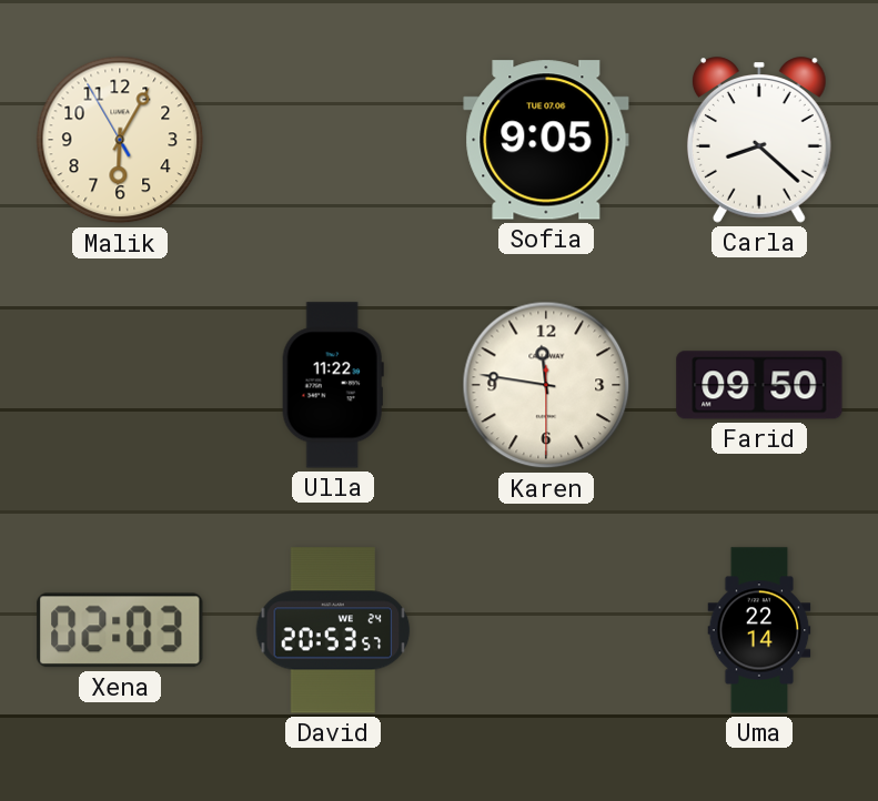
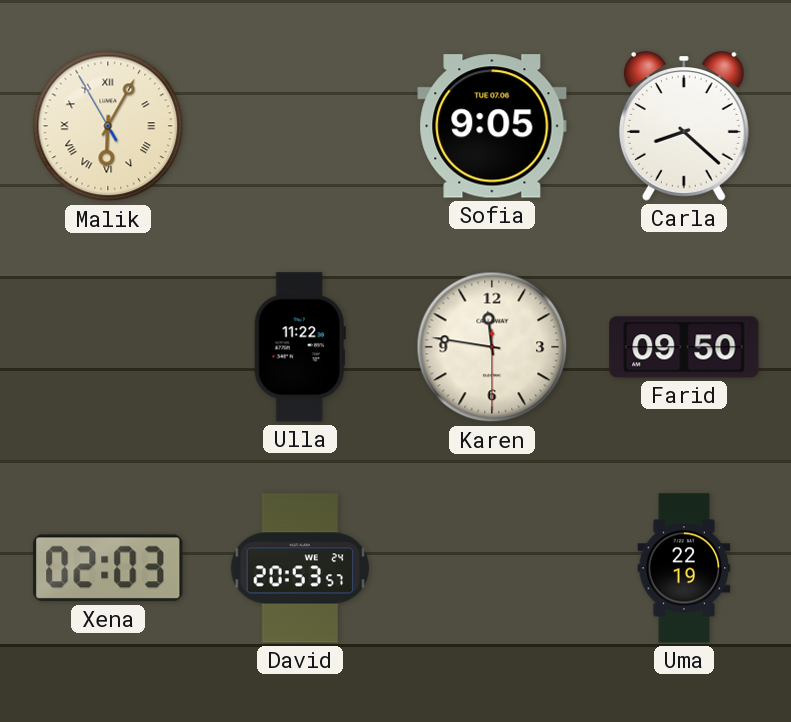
Malik numerals: Arabic -> Roman (108, 126)
Uma: 22:14 -> 22:19 (684, 568)
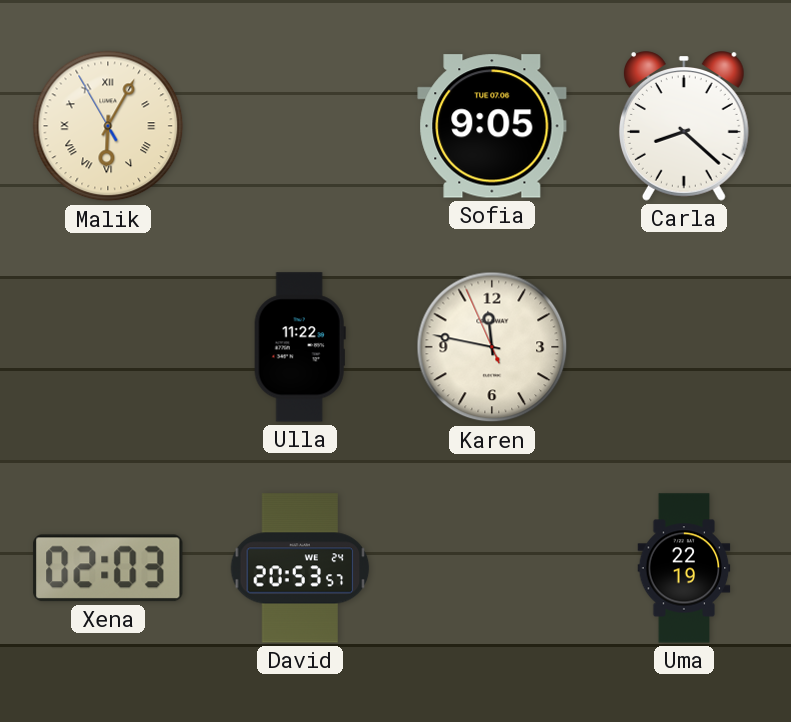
Karen: 11:46:30 -> 11:46:56 (492, 347)
Farid: 09:50 -> none (684, 347)
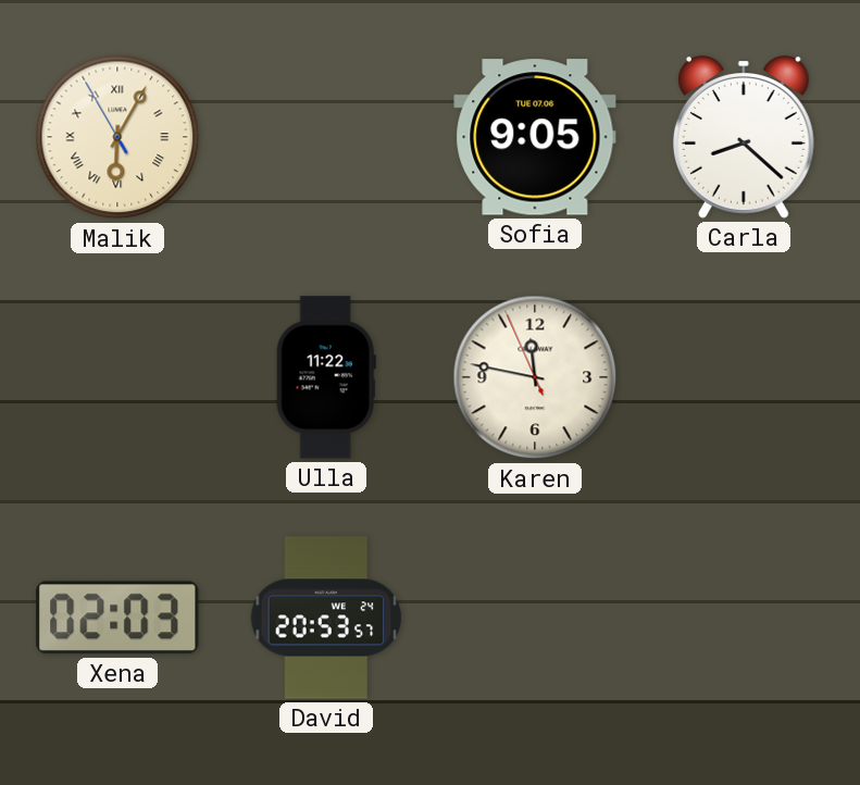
Uma: 22:19 -> none (684, 568)
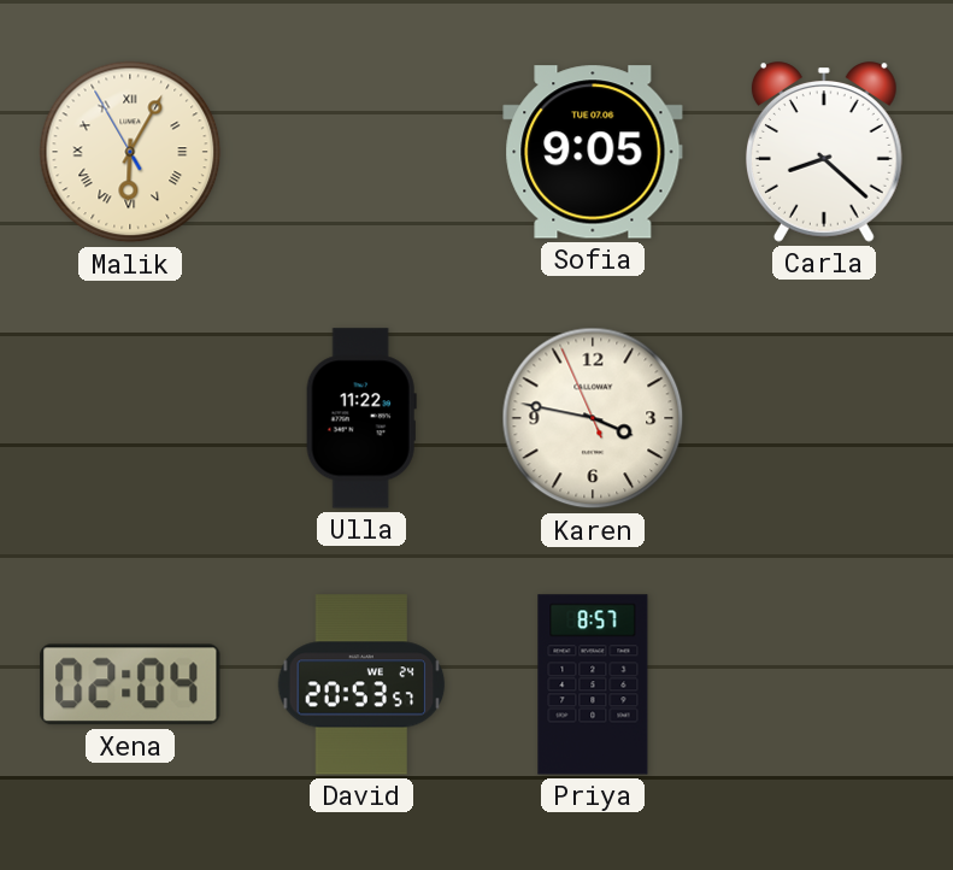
Karen: 11:46 -> 3:46 (593, 418)
Xena: 02:03 -> 02:04 (130, 684)
Priya: none -> 8:57 (593, 684)
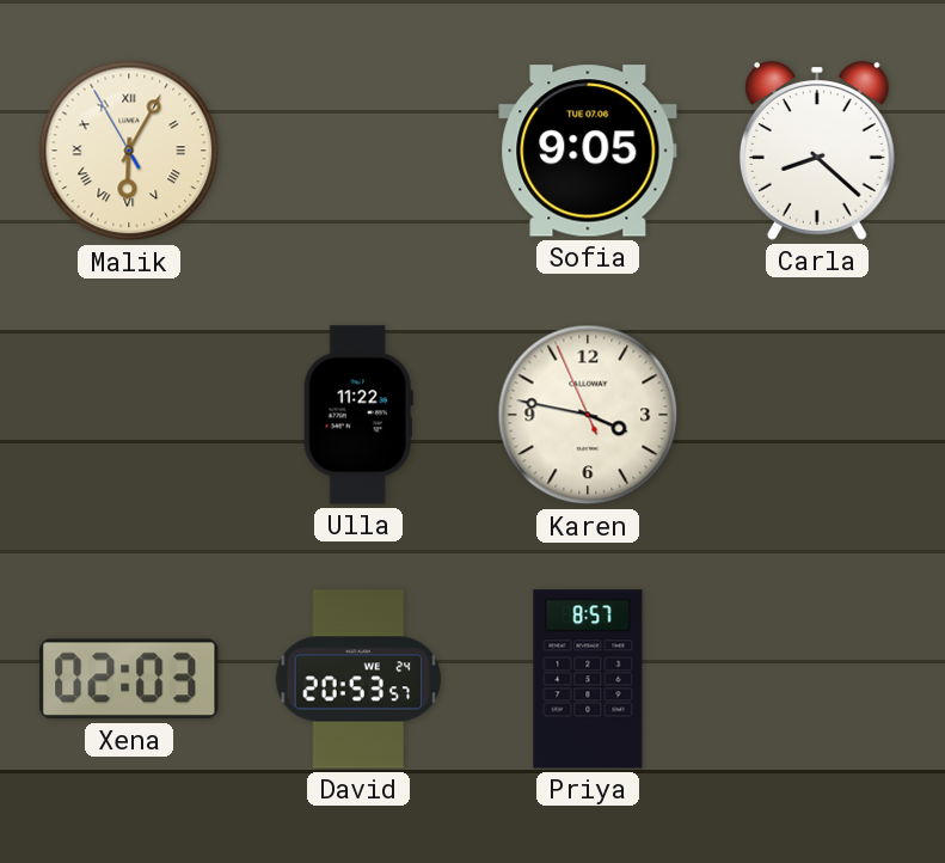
Xena: 02:04 -> 02:03 (129, 679)
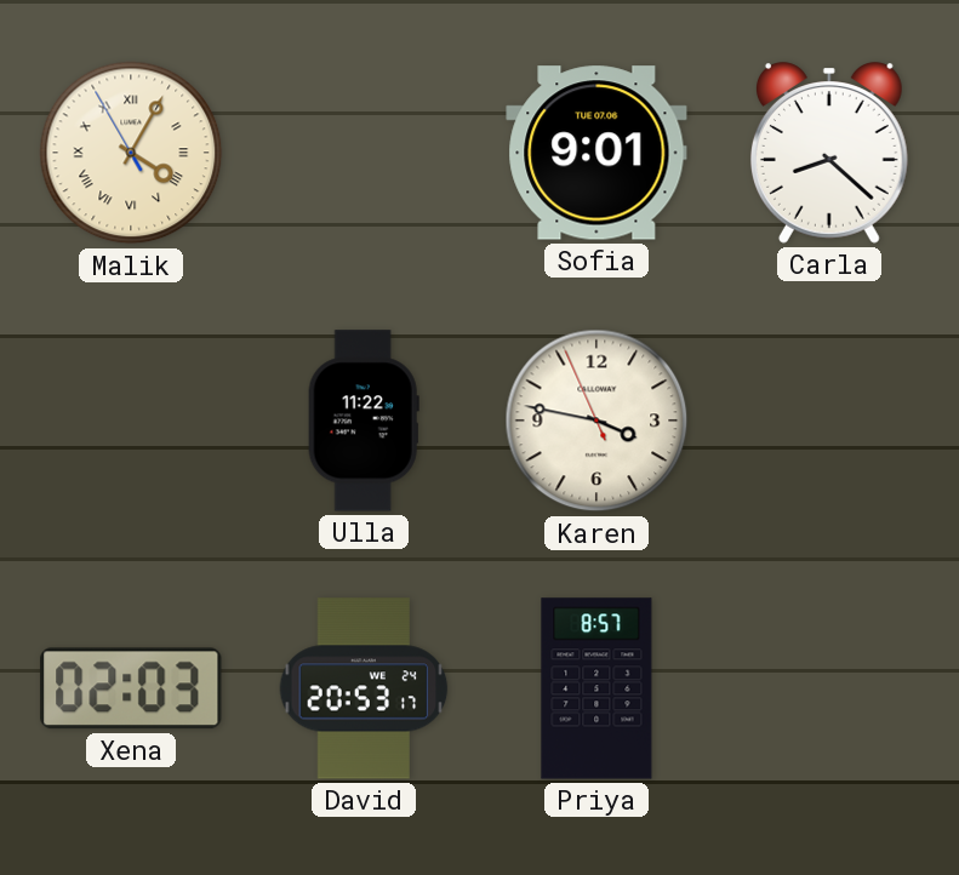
Malik: 6:04 -> 4:04 (131, 153)
Sofia: 9:05 -> 9:01 (596, 153)
David: 20:53:57 -> 20:53:17 (364, 688)
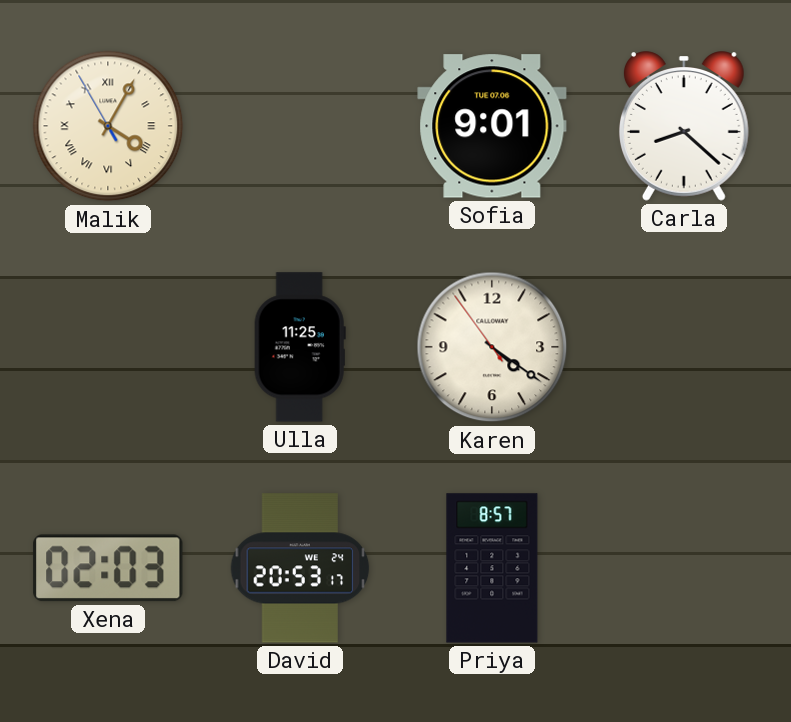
Ulla: 11:22 -> 11:25 (300, 347)
Karen: 3:46 -> 4:20 (492, 347)
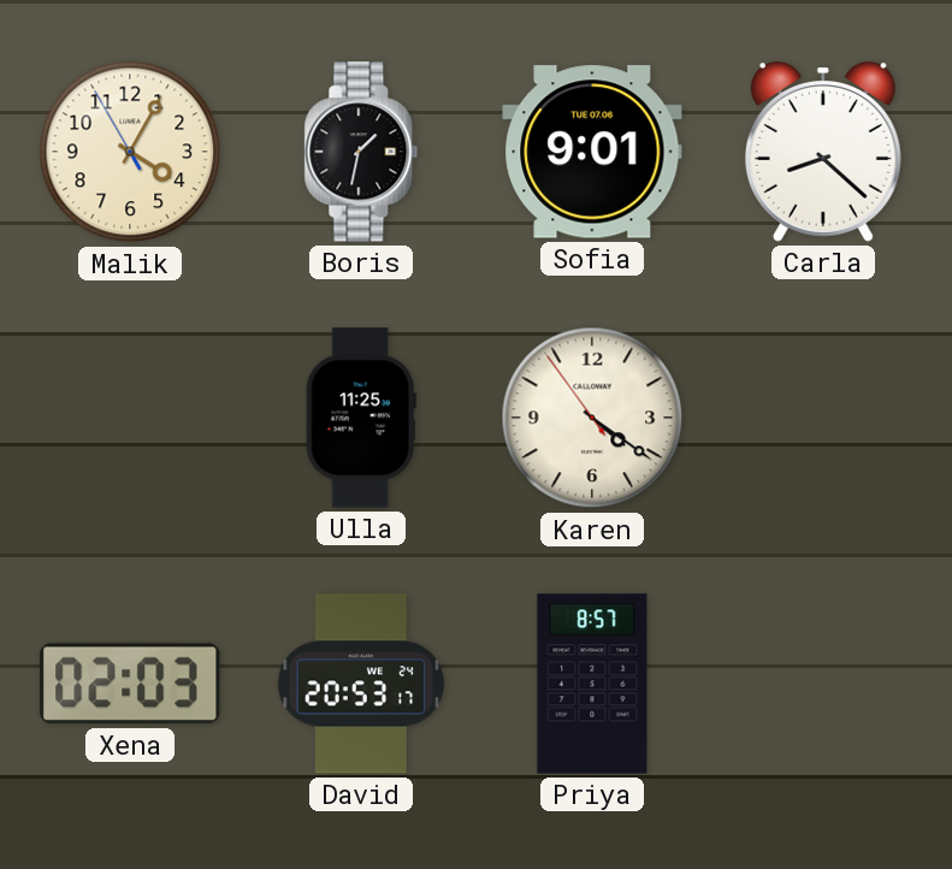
Malik numerals: Roman -> Arabic (130, 152)
Boris: none -> 1:32 (361, 152)
